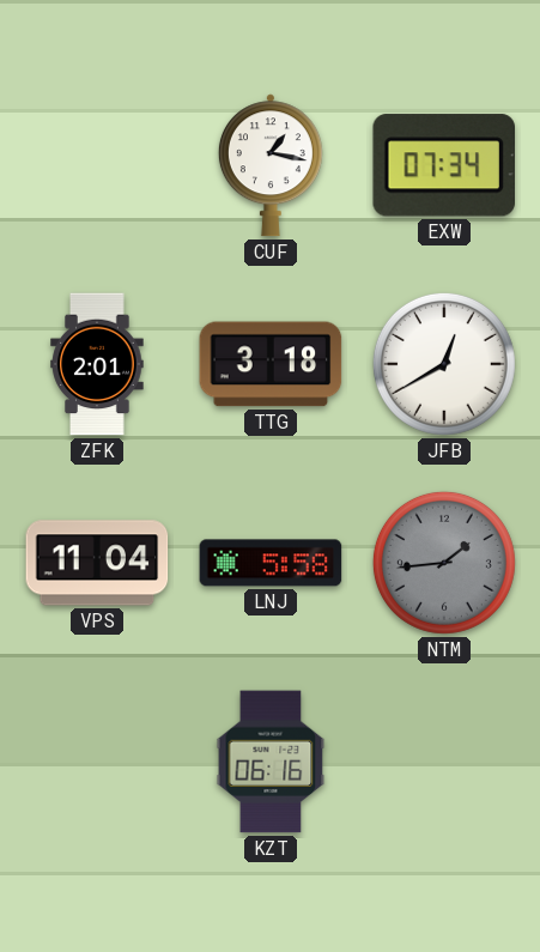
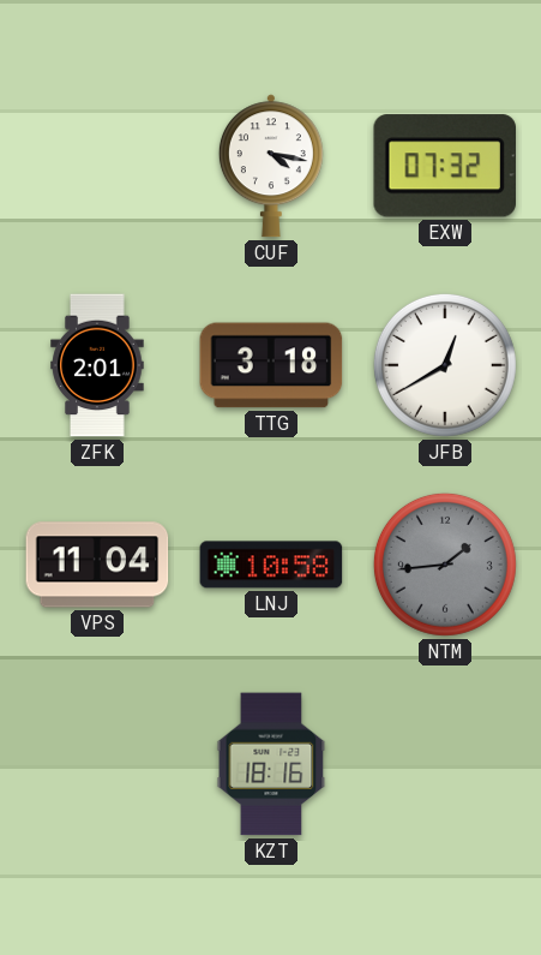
CUF: 1:17 -> 4:17 (271, 166)
EXW: 07:34 -> 07:32 (444, 166)
LNJ: 5:58 -> 10:58 (271, 565)
KZT: 06:16 -> 18:16 (271, 764)
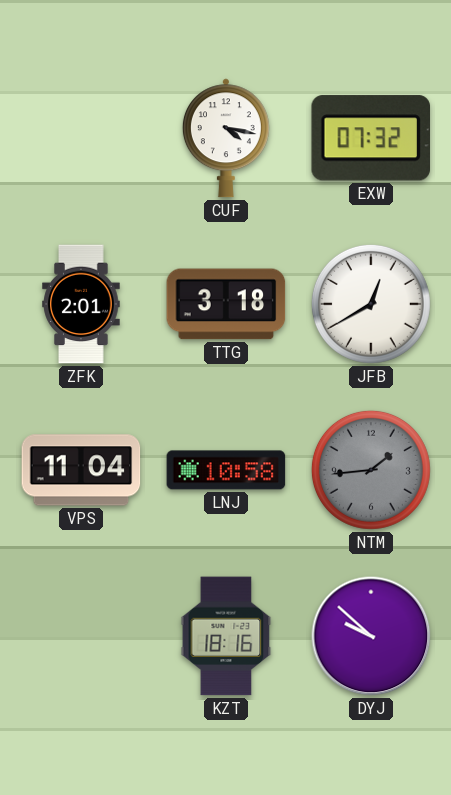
DYJ: none -> 9:52 (371, 636)
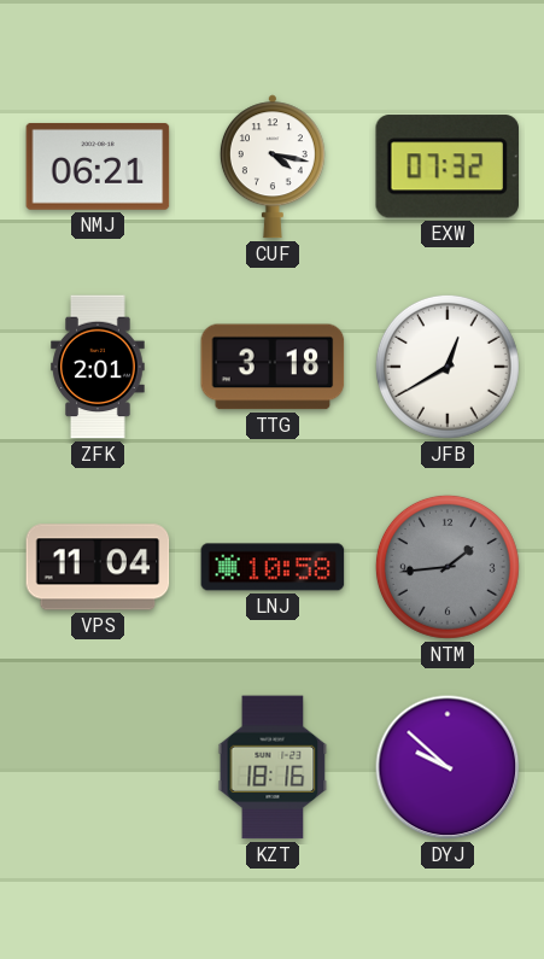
NMJ: none -> 06:21 (98, 166)
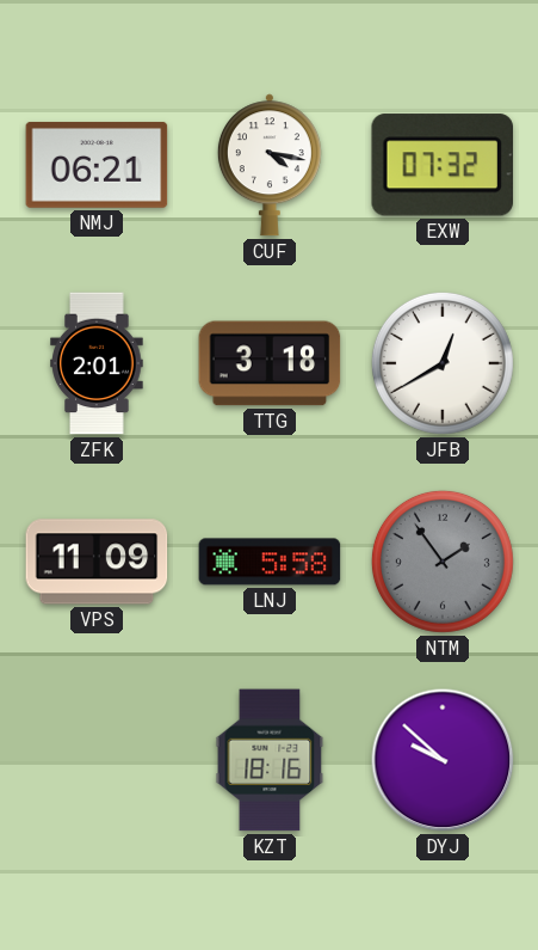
VPS: 11:04 -> 11:09 (97, 562)
LNJ: 10:58 -> 5:58 (270, 562)
NTM: 1:44 -> 1:54 (443, 562)
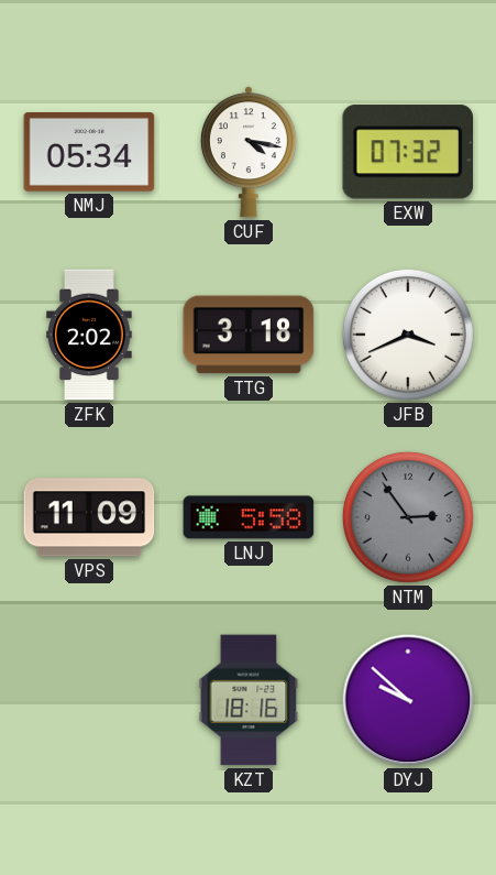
NMJ: 06:21 -> 05:34 (89, 152)
ZFK: 2:01 -> 2:02 (89, 335)
JFB: 12:40 -> 3:41 (408, 335)
NTM: 1:54 -> 2:54 (408, 517)
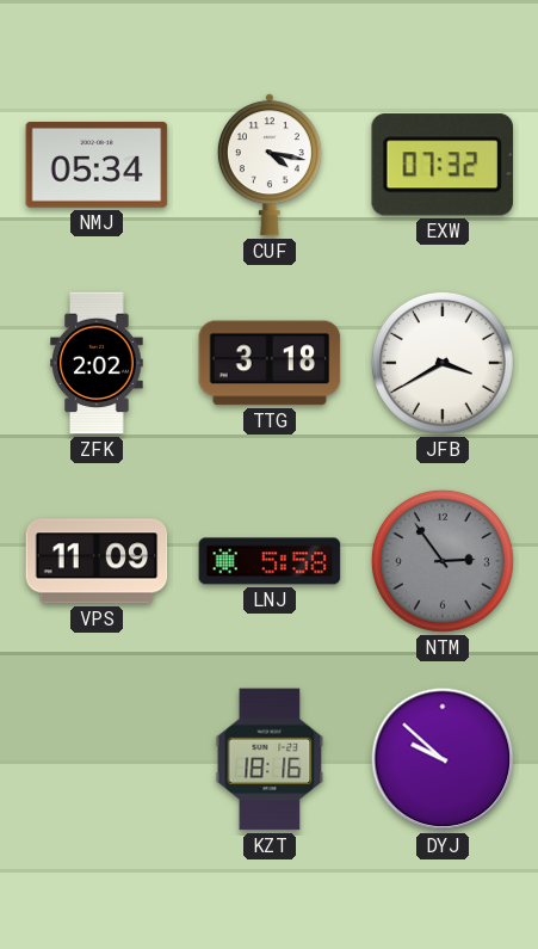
JFB: 3:41 -> 3:40 (443, 363)
